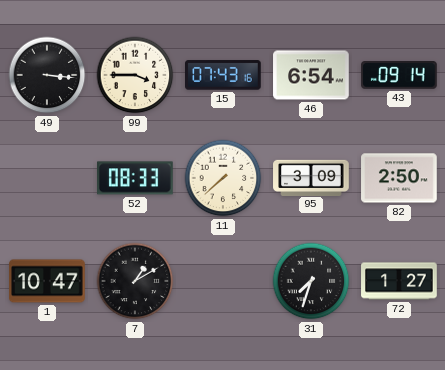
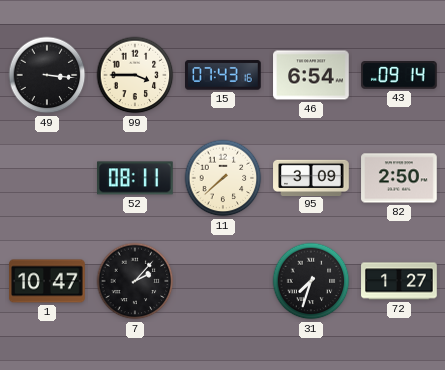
52: 08:33 -> 08:11 (136, 178)
7: 1:10 -> 2:07 (135, 281)
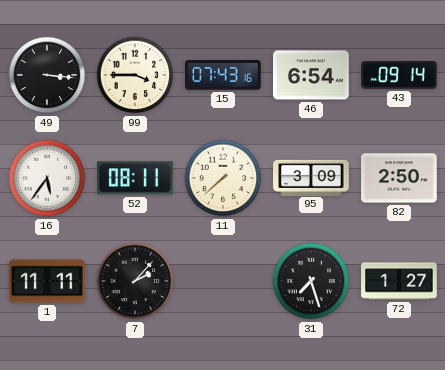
16: none -> 5:36 (47, 178)
1: 10:47 -> 11:11 (47, 281)
31: 7:33 -> 7:27 (311, 281)
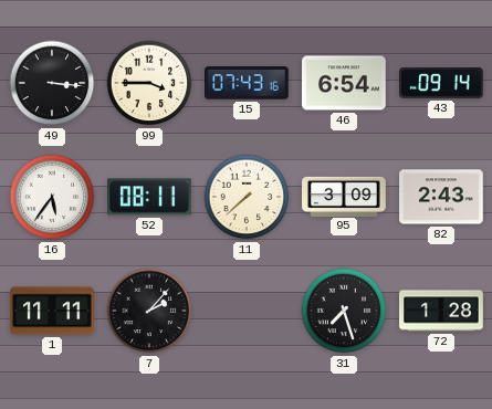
82: 2:50 -> 2:43 (441, 197)
72: 1:27 -> 1:28 (441, 311)
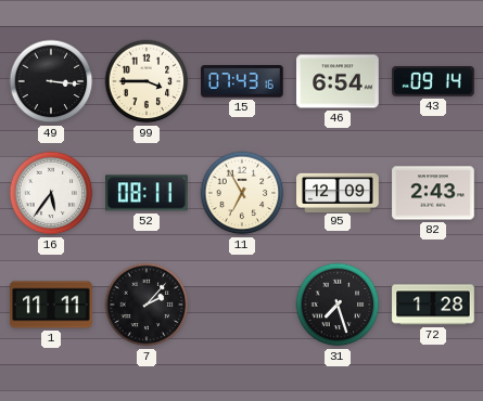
11: 7:38 -> 6:55 (242, 193)
95: 3:09 -> 12:09 (338, 192)
